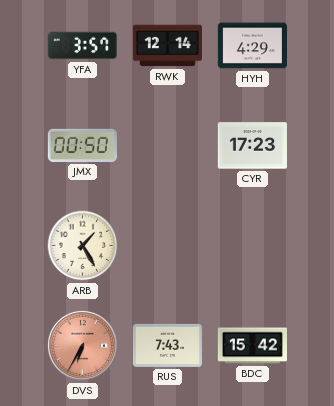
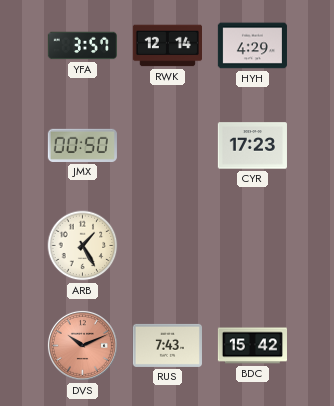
DVS: 6:35 -> 10:11 (82, 345)
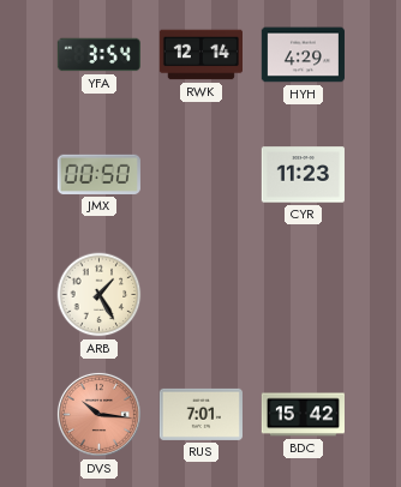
YFA: 3:57 -> 3:54 (98, 55)
CYR: 17:23 -> 11:23 (303, 175)
DVS: 10:11 -> 10:16 (98, 414)
RUS: 7:43 -> 7:01 (200, 414)
